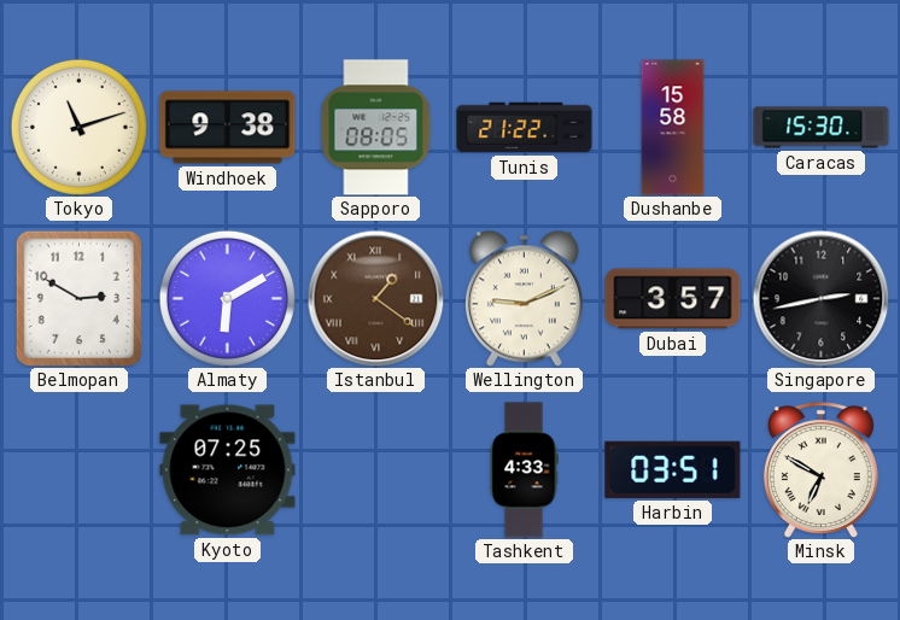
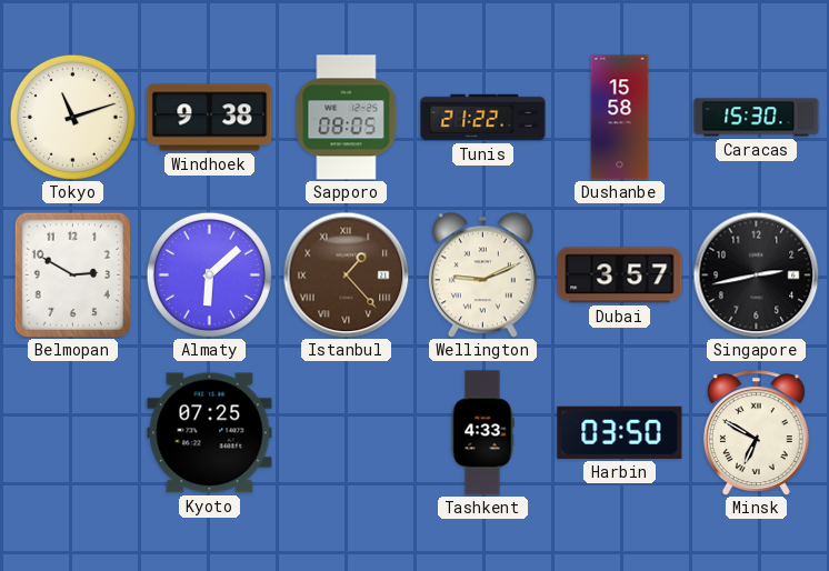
Almaty: 6:10 -> 6:08 (209, 274)
Istanbul: 1:21 -> 1:23 (346, 274)
Harbin: 03:51 -> 03:50 (620, 432)
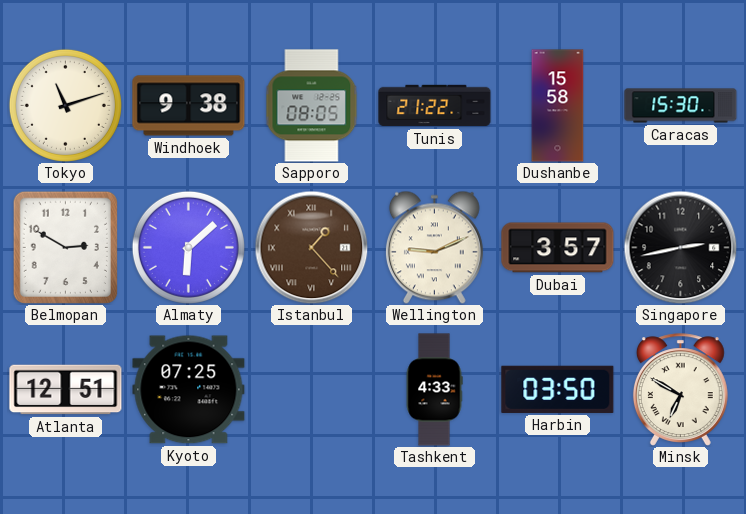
Atlanta: none -> 12:51 (66, 390)
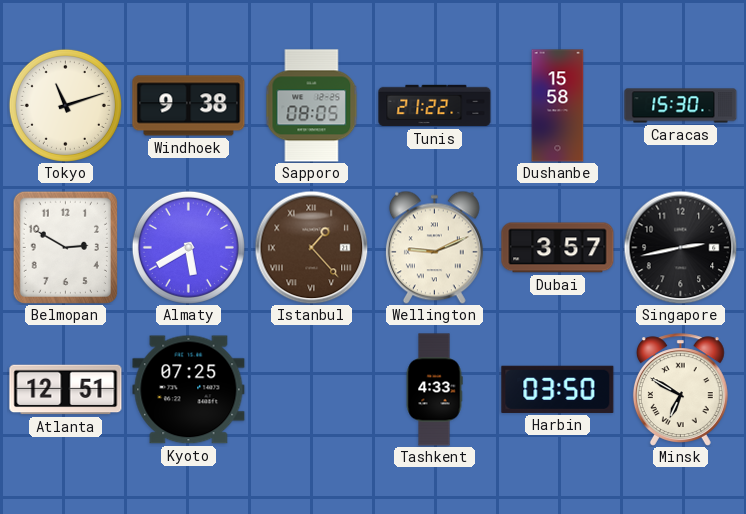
Almaty: 6:08 -> 5:40 (188, 247)
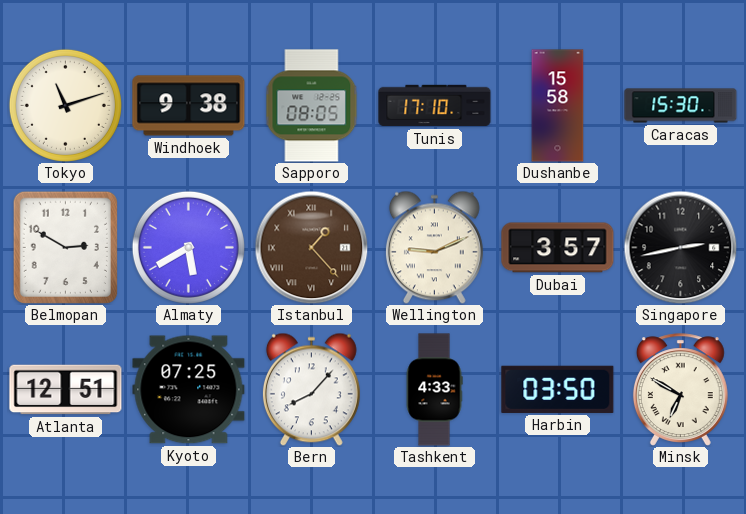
Tunis: 21:22 -> 17:10 (435, 106)
Bern: none -> 8:07 (311, 389)
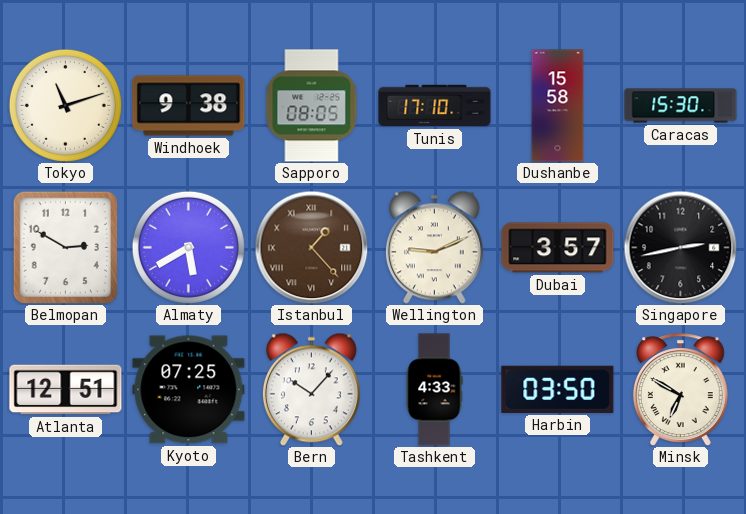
Bern: 8:07 -> 10:07 (311, 389)
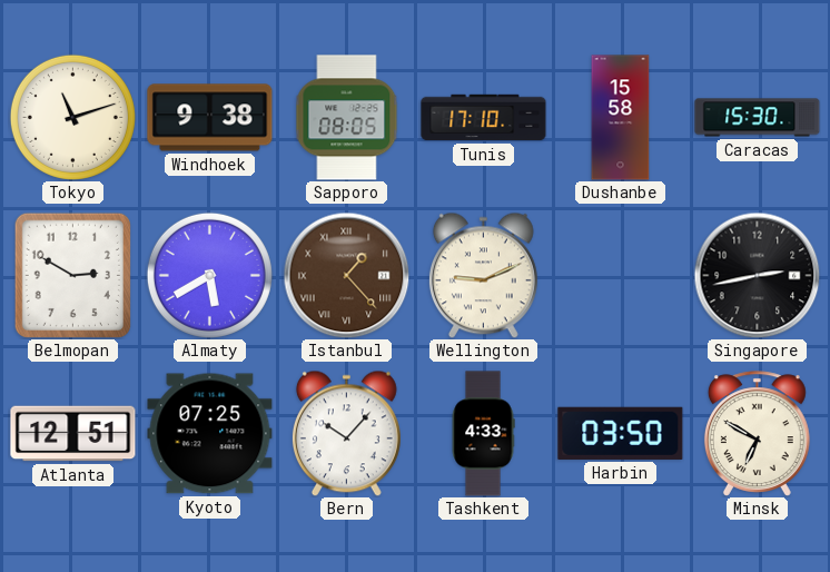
Dubai: 3:57 -> none (558, 248)
